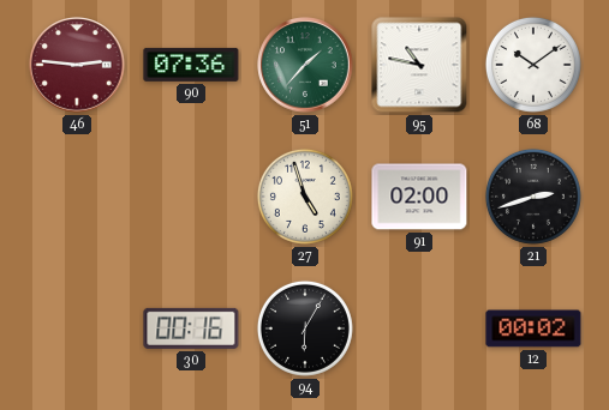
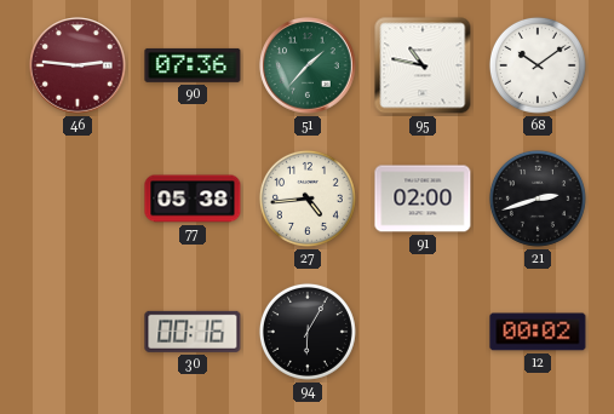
77: none -> 05:38 (193, 199)
27: 4:57 -> 4:44 (308, 199)
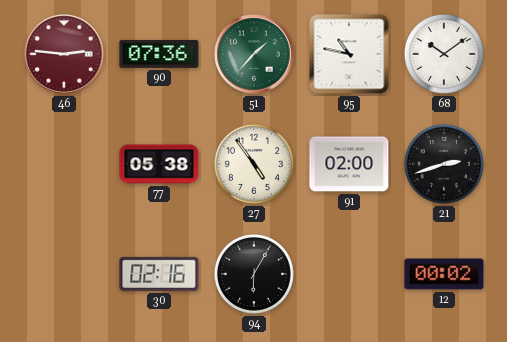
27: 4:44 -> 4:54 (254, 164)
30: 00:16 -> 02:16 (159, 274)
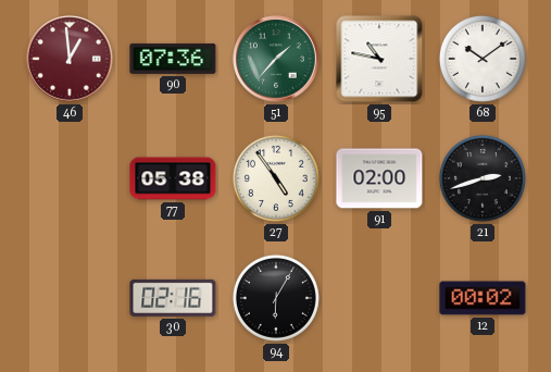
46: 2:46 -> 12:59 (70, 59)
